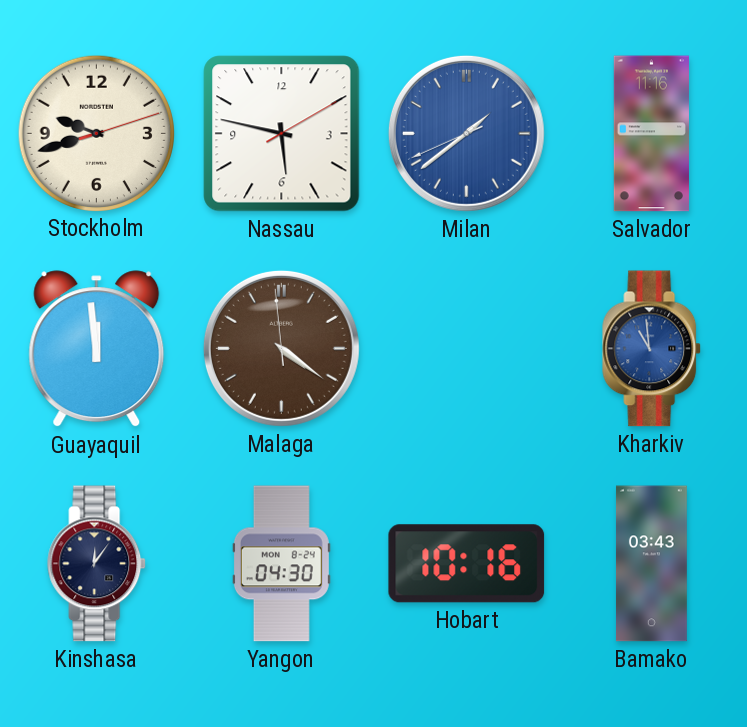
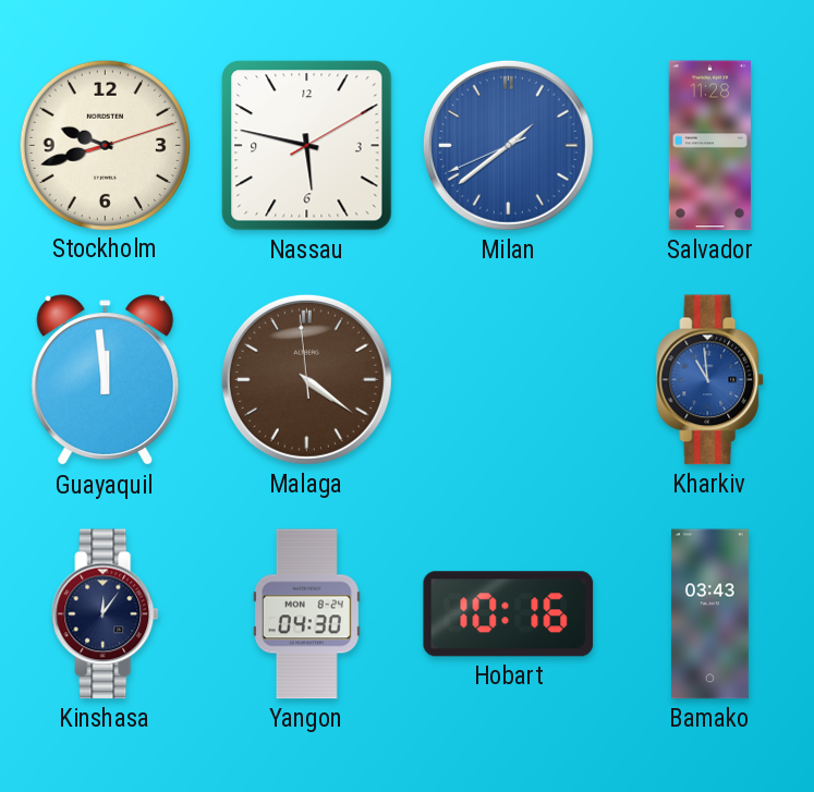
Salvador: 11:16 -> 11:28 (709, 146)
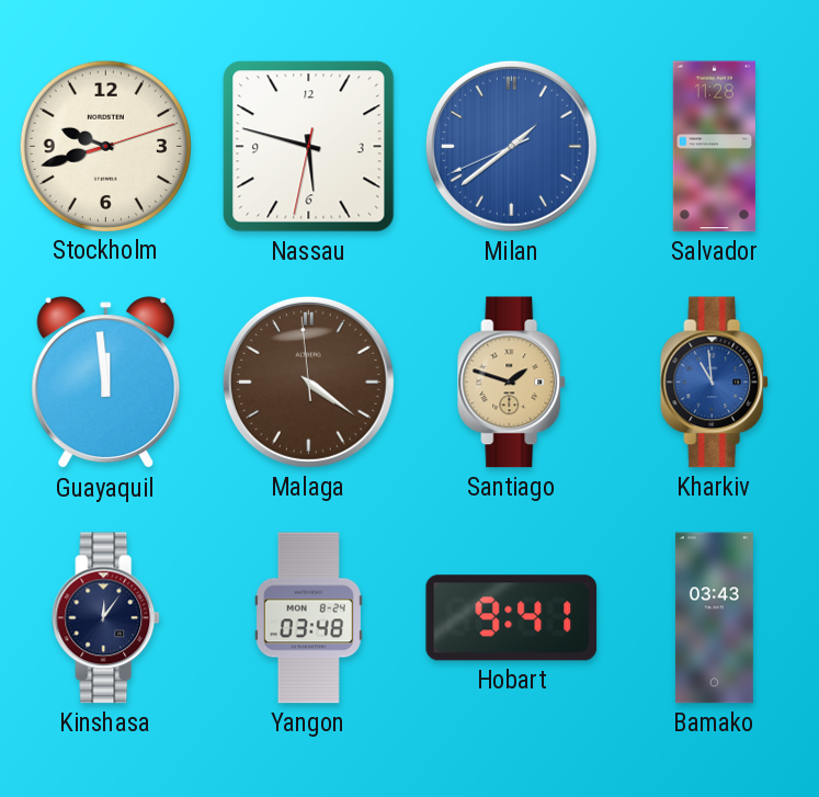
Nassau: 5:47:10 -> 5:47:32 (309, 147)
Santiago: none -> 1:48 (512, 383)
Yangon: 04:30 -> 03:48 (308, 618)
Hobart: 10:16 -> 9:41 (512, 618)
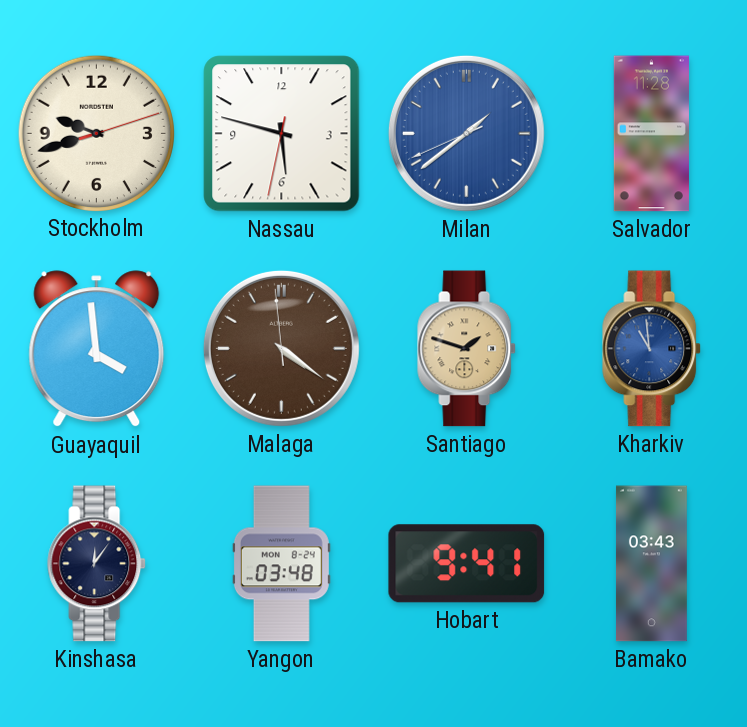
Guayaquil: 11:59 -> 3:59 (97, 349)
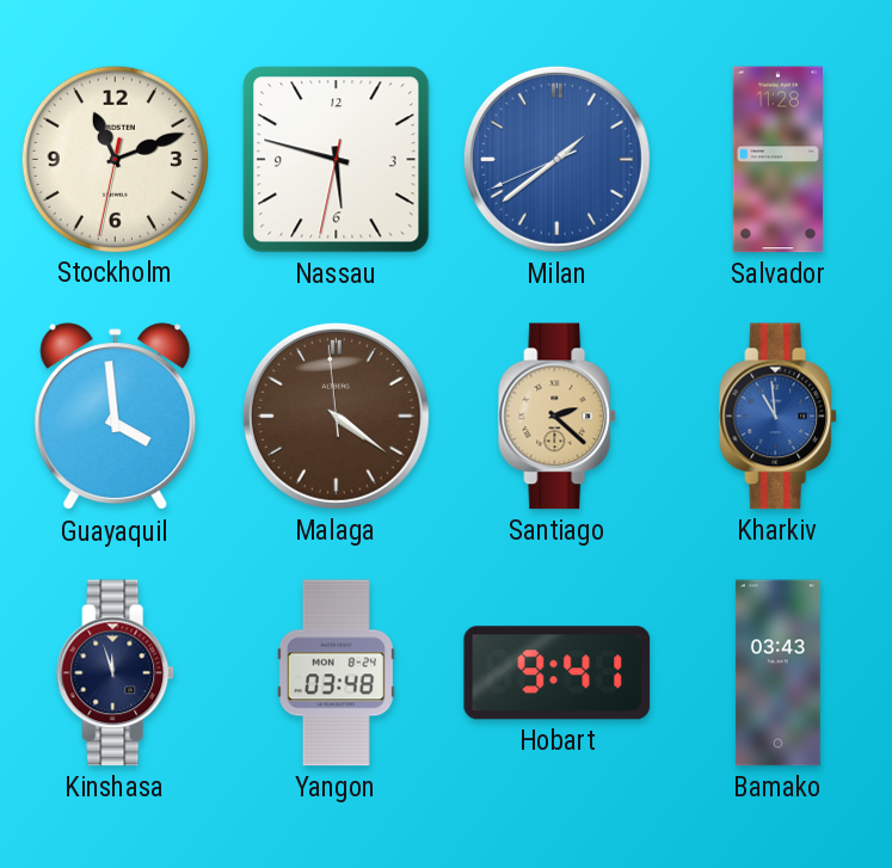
Stockholm: 9:42 -> 11:11 (115, 159)
Santiago: 1:48 -> 2:22 (558, 417)
Kinshasa: 12:06 -> 11:57 (116, 673)
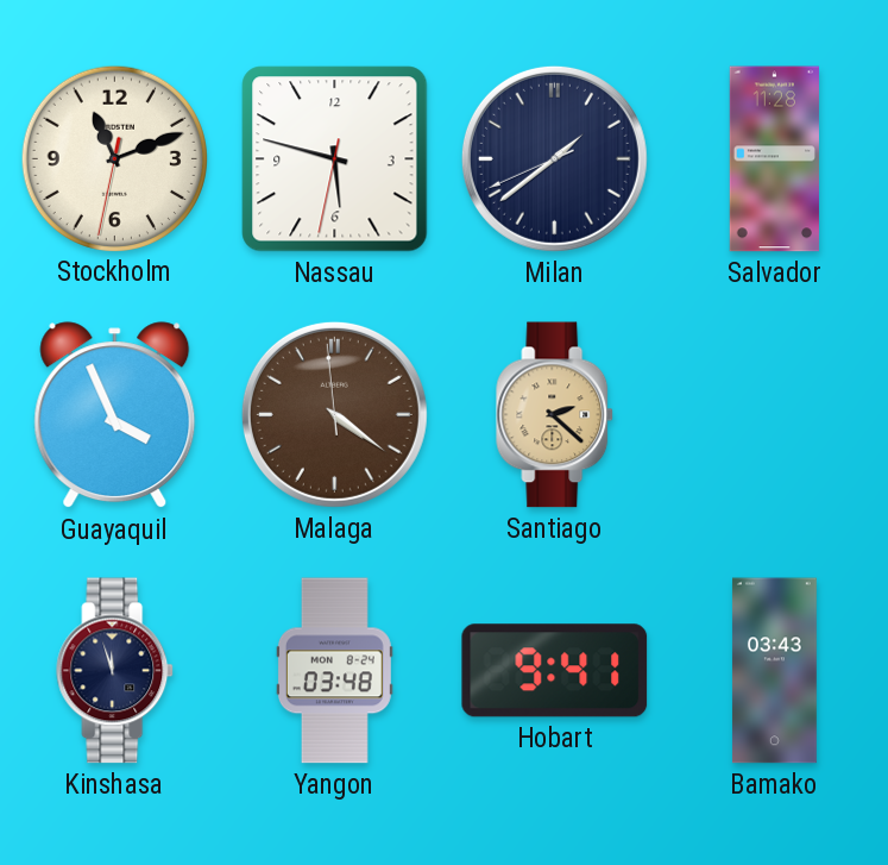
Milan dial: blue -> navy (554, 158)
Guayaquil: 3:59 -> 3:56 (115, 415)
Kharkiv: 10:59 -> none (779, 417)
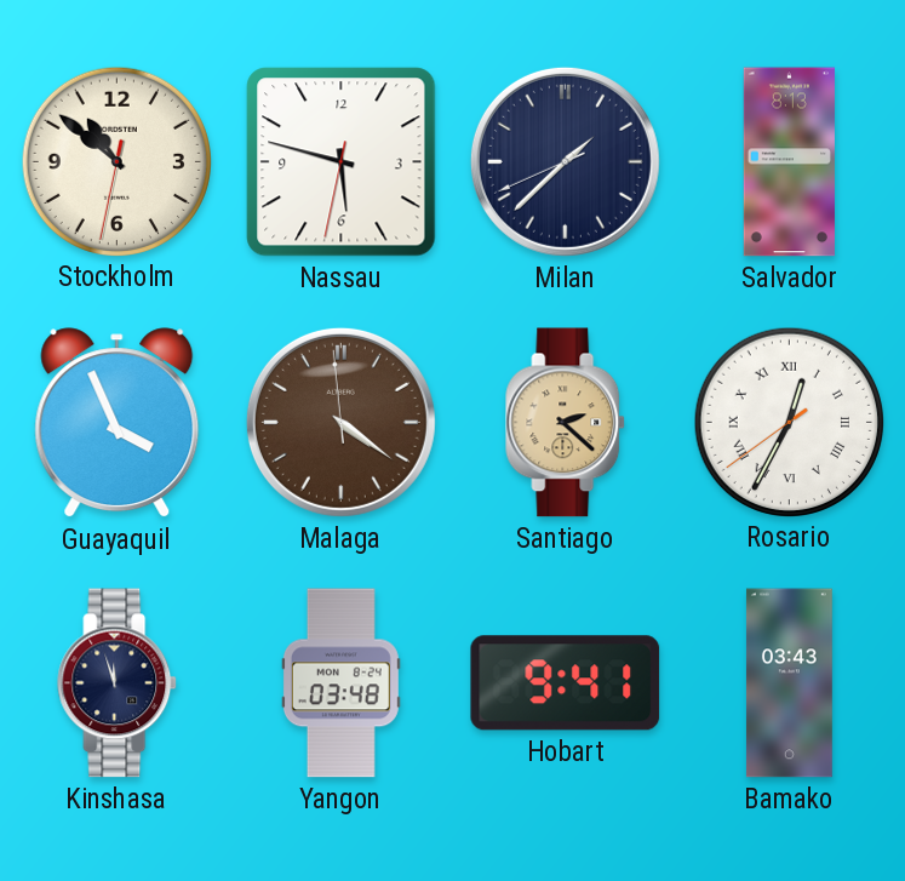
Stockholm: 11:11 -> 10:51 (116, 161)
Milan: 1:38 -> 1:37 (565, 161)
Salvador: 11:28 -> 8:13 (789, 162)
Rosario: none -> 12:34 (789, 422)
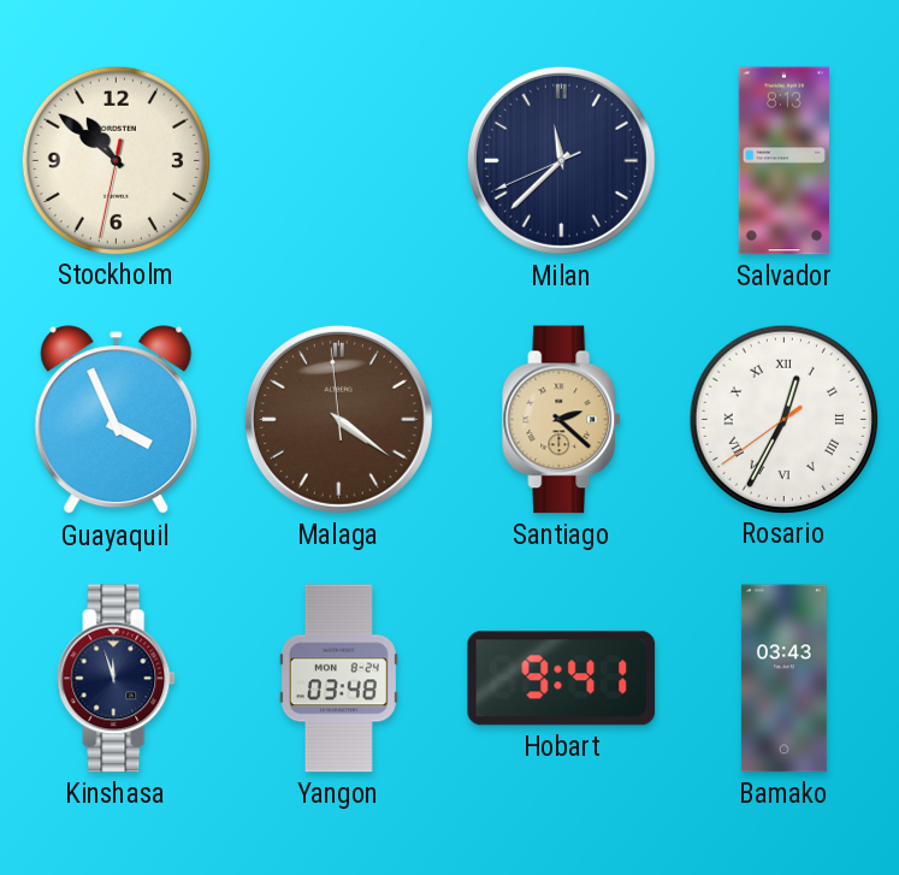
Nassau: 5:47 -> none (342, 162)
Milan: 1:37 -> 11:37 (561, 160)
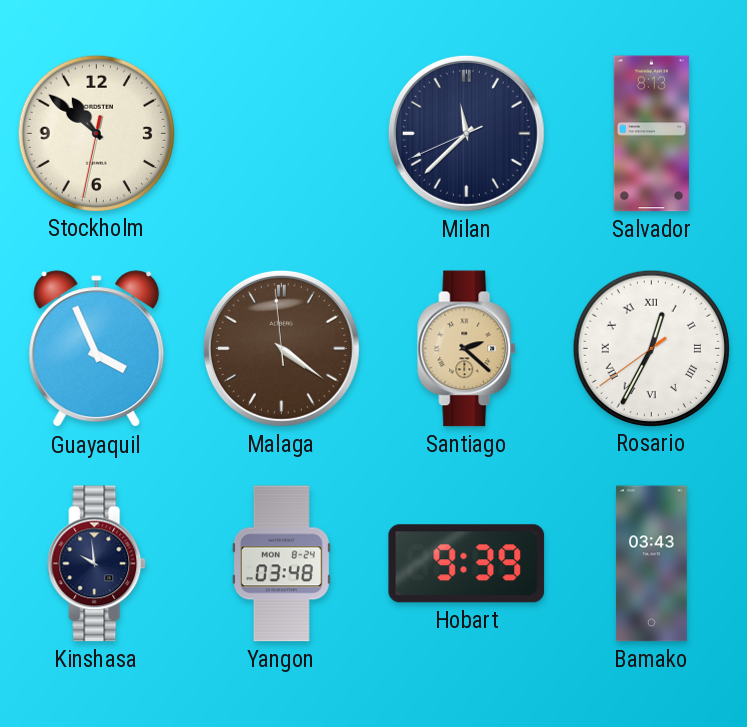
Kinshasa: 11:57 -> 9:59 (97, 564)
Hobart: 9:41 -> 9:39 (467, 564)
